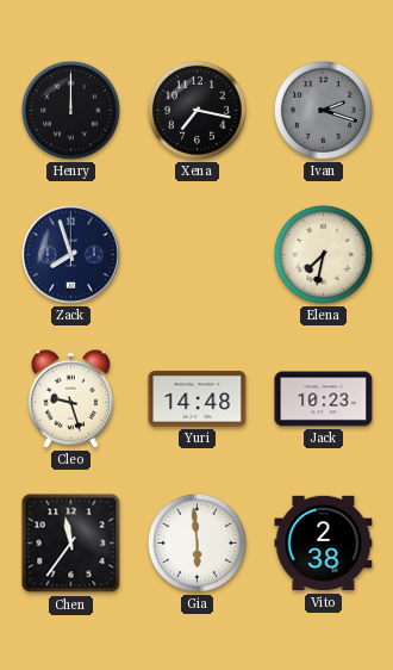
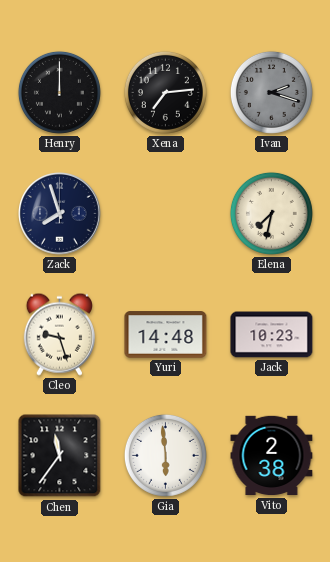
Xena: 7:17 -> 7:14 (165, 92)
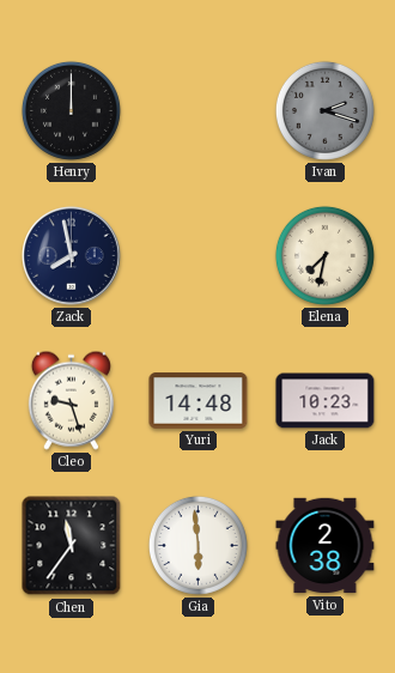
Xena: 7:14 -> none (165, 92)
Zack: 7:57 -> 7:58 (72, 256)
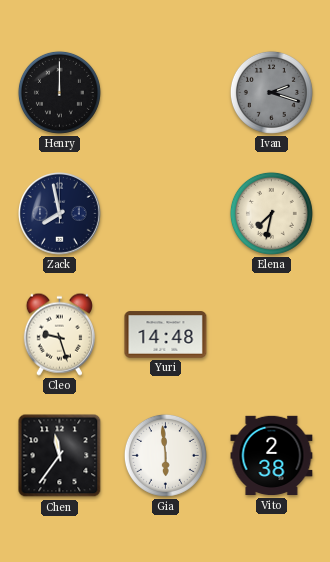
Jack: 10:23 -> none (326, 401)
